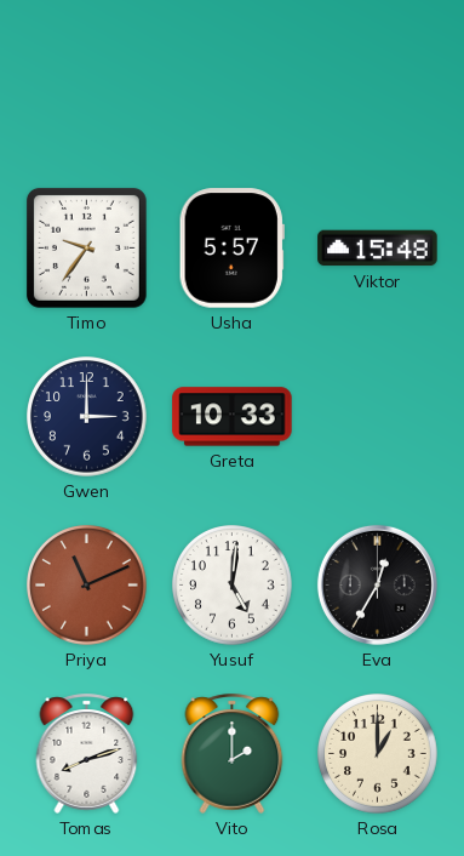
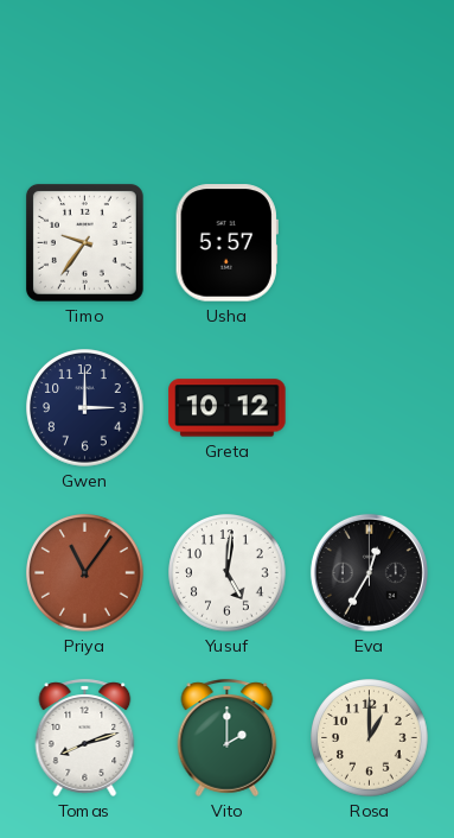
Viktor: 15:48 -> none (378, 249)
Greta: 10:33 -> 10:12 (228, 408)
Priya: 11:11 -> 11:06 (85, 573)
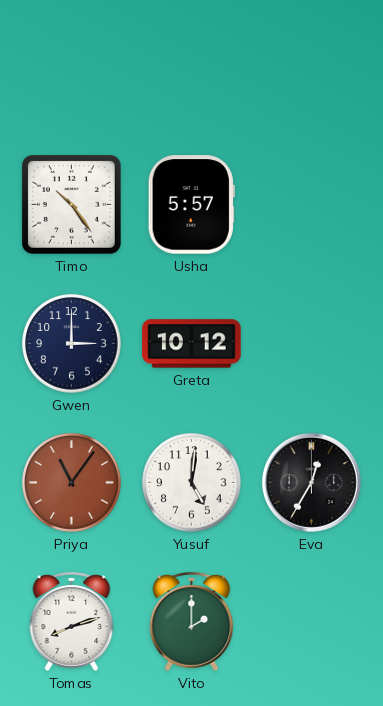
Timo: 9:36 -> 10:24 (71, 204)
Rosa: 1:00 -> none (370, 738)
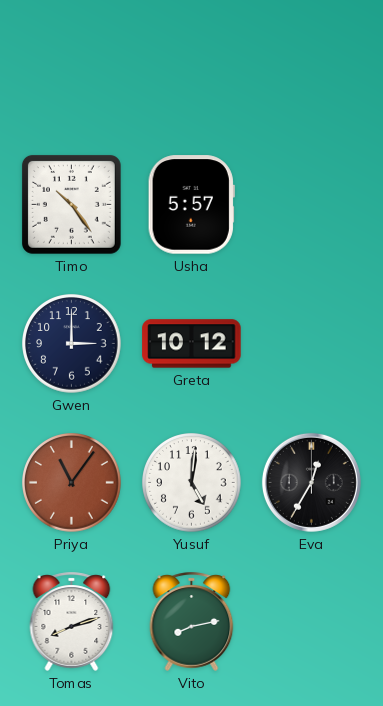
Vito: 2:00 -> 8:13 (192, 621)
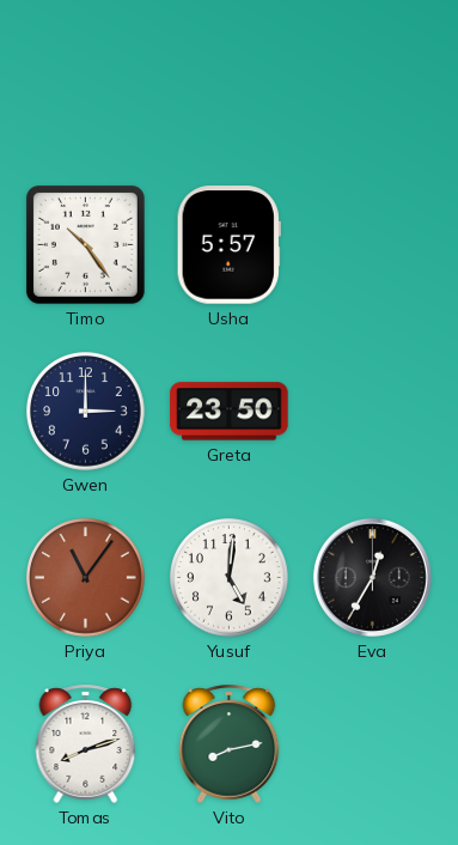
Greta: 10:12 -> 23:50 (230, 412)
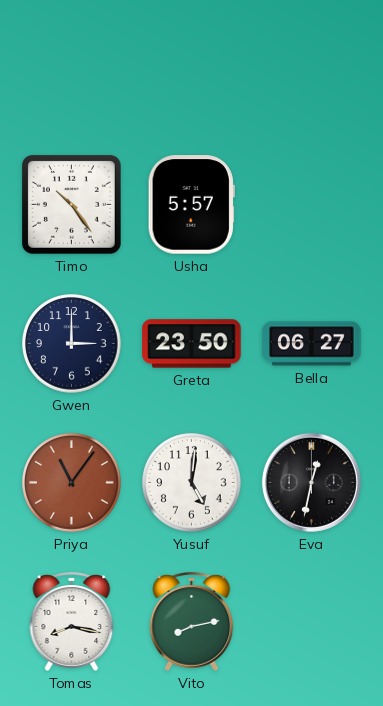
Bella: none -> 06:27 (312, 344)
Eva: 12:35 -> 12:32 (311, 482)
Tomas: 8:12 -> 8:17 (72, 621)
